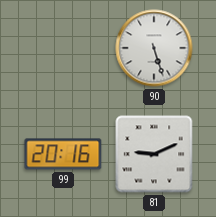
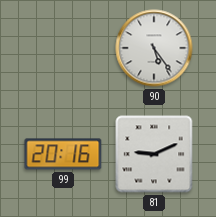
90: 5:27 -> 5:24 (154, 48)
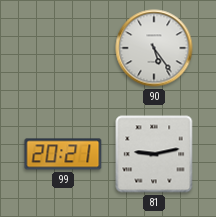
99: 20:16 -> 20:21 (63, 154)
81: 9:11 -> 9:13 (154, 154)
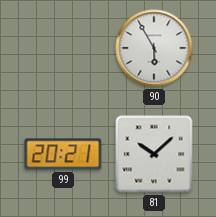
90: 5:24 -> 5:55 (154, 48)
81: 9:13 -> 10:08 (154, 154)
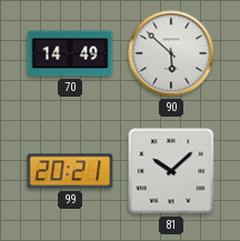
70: none -> 14:49 (70, 53)
90: 5:55 -> 5:52 (171, 53)
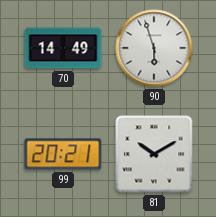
90: 5:52 -> 5:57 (154, 48)
81: 10:08 -> 10:10 (154, 154)
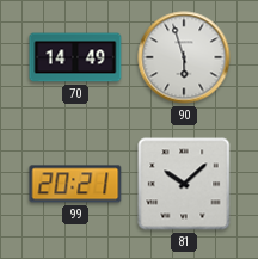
81: 10:10 -> 10:08 (184, 184)
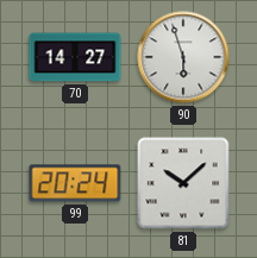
70: 14:49 -> 14:27 (75, 57)
99: 20:21 -> 20:24 (75, 183)
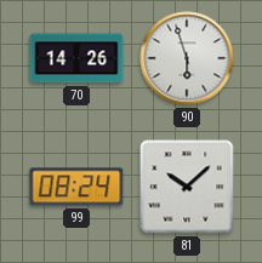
70: 14:27 -> 14:26 (76, 58)
99: 20:24 -> 08:24 (76, 187)
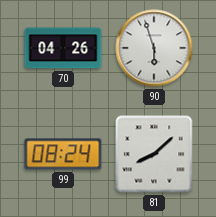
70: 14:26 -> 04:26 (63, 48)
81: 10:08 -> 8:08 (154, 154)
